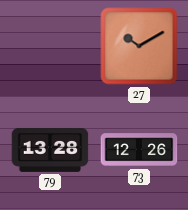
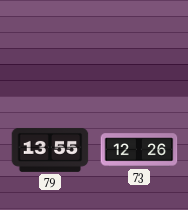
27: 10:10 -> none (139, 46)
79: 13:28 -> 13:55 (50, 150)
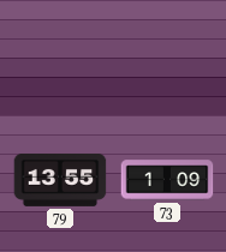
73: 12:26 -> 1:09 (167, 180)
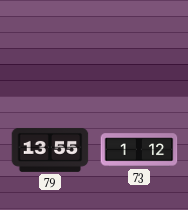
73: 1:09 -> 1:12 (139, 150)
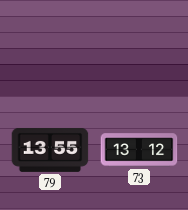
73: 1:12 -> 13:12 (139, 150)
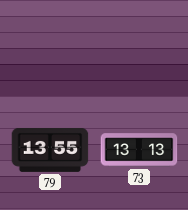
73: 13:12 -> 13:13 (139, 150)
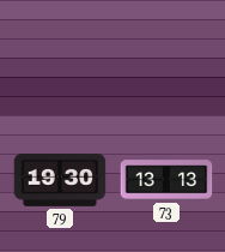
79: 13:55 -> 19:30 (60, 180)
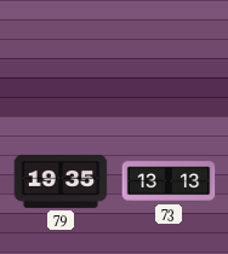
79: 19:30 -> 19:35 (61, 181)
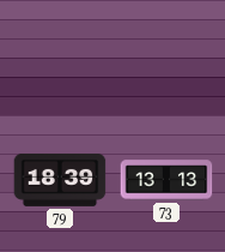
79: 19:35 -> 18:39 (60, 180)
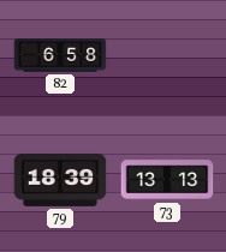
82: none -> 6:58 (60, 55)
